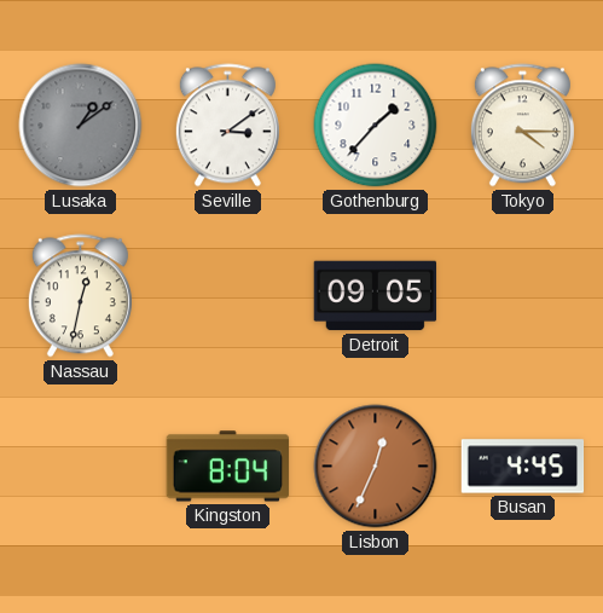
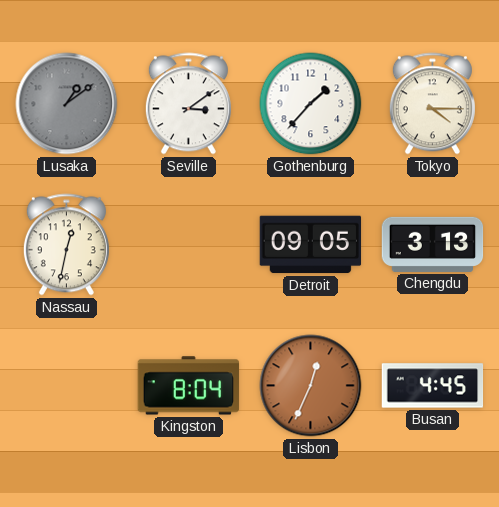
Chengdu: none -> 3:13 (433, 244)
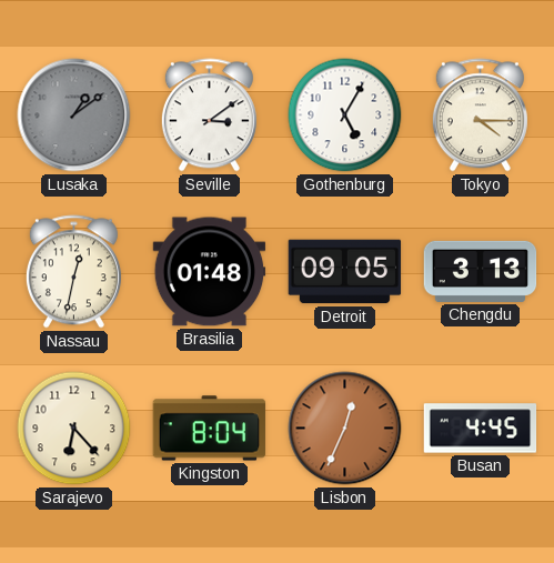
Gothenburg: 1:37 -> 5:05 (345, 115)
Brasilia: none -> 01:48 (210, 272)
Sarajevo: none -> 6:23 (74, 429)
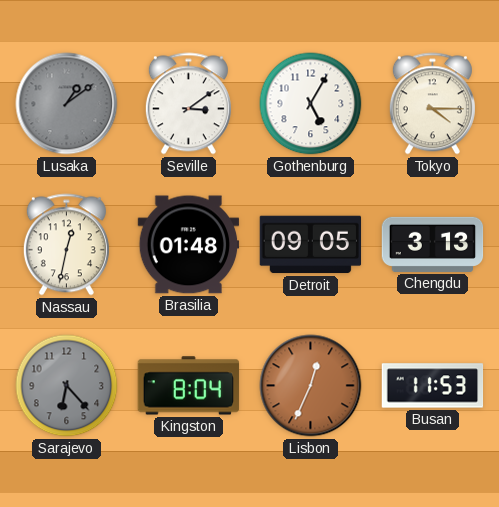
Sarajevo dial: cream -> grey (67, 386)
Busan: 4:45 -> 11:53 (433, 386)
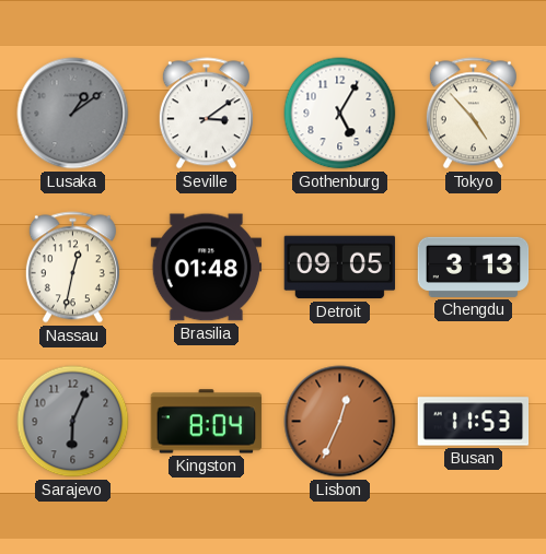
Tokyo: 4:15 -> 4:53 (473, 114)
Sarajevo: 6:23 -> 6:04 (73, 422)
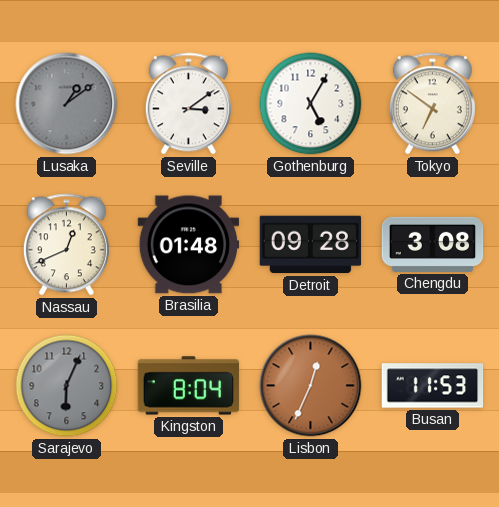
Tokyo: 4:53 -> 6:51 (432, 104)
Nassau: 12:32 -> 12:41 (66, 245)
Detroit: 09:05 -> 09:28 (311, 245)
Chengdu: 3:13 -> 3:08 (433, 244)
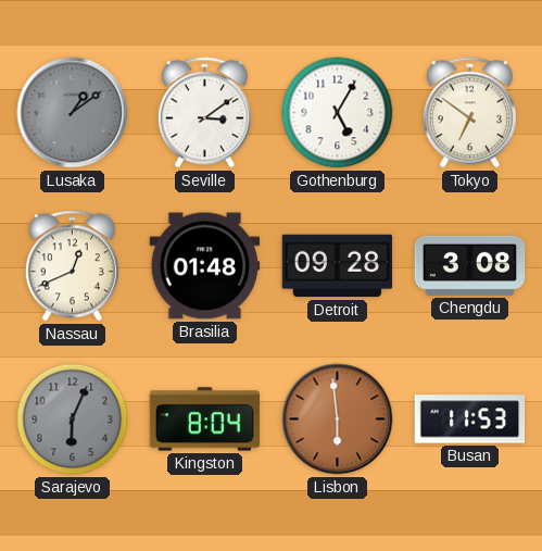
Lisbon: 12:34 -> 5:59 (338, 419)
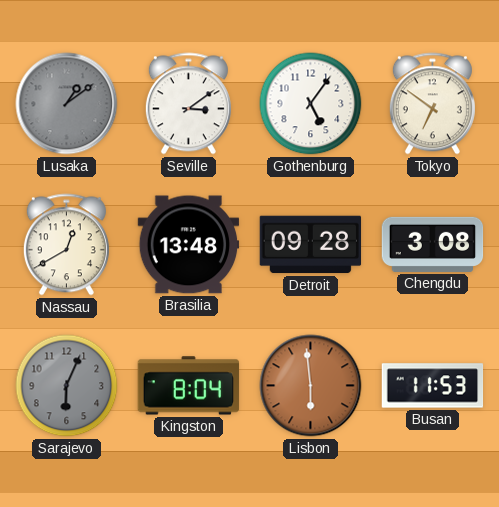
Gothenburg: 5:05 -> 5:06 (311, 104)
Nassau: 12:41 -> 12:40 (66, 245)
Brasilia: 01:48 -> 13:48 (189, 245)
